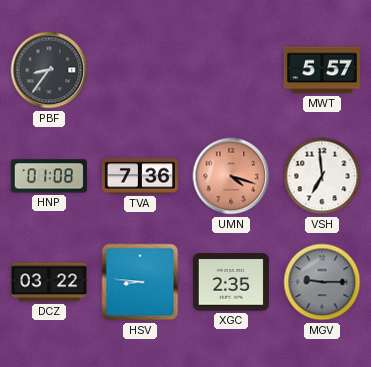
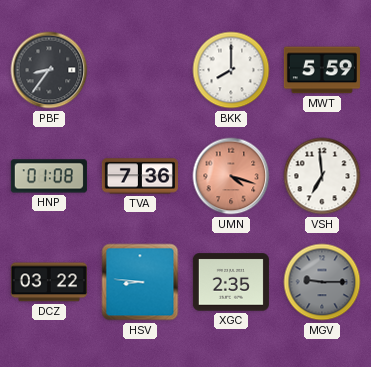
BKK: none -> 8:00 (231, 70)
MWT: 5:57 -> 5:59 (322, 70)
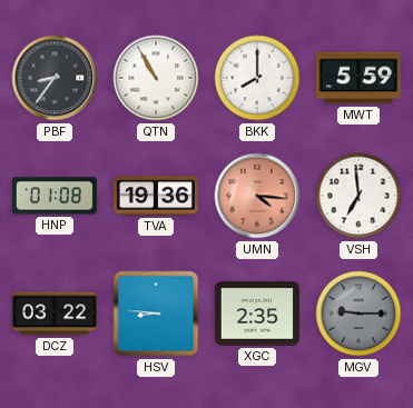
QTN: none -> 10:55 (156, 78)
TVA: 7:36 -> 19:36 (156, 196)
UMN: 4:18 -> 4:16 (257, 196)
